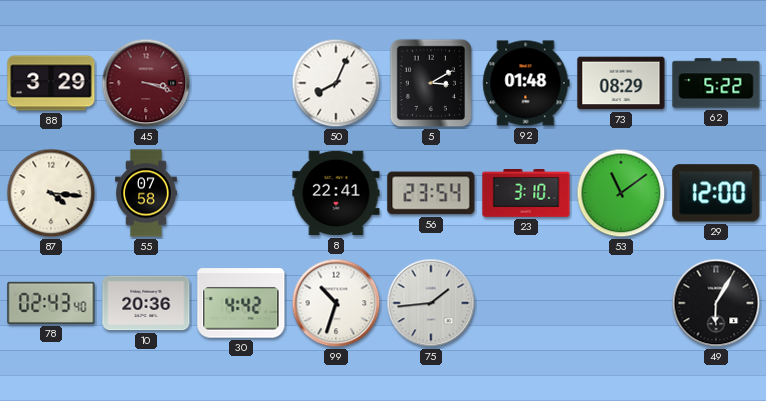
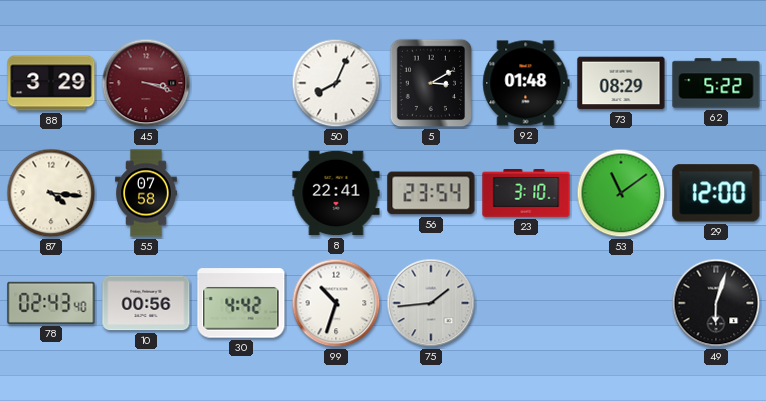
10: 20:36 -> 00:56 (146, 303)
49: 6:05 -> 6:03 (716, 303)
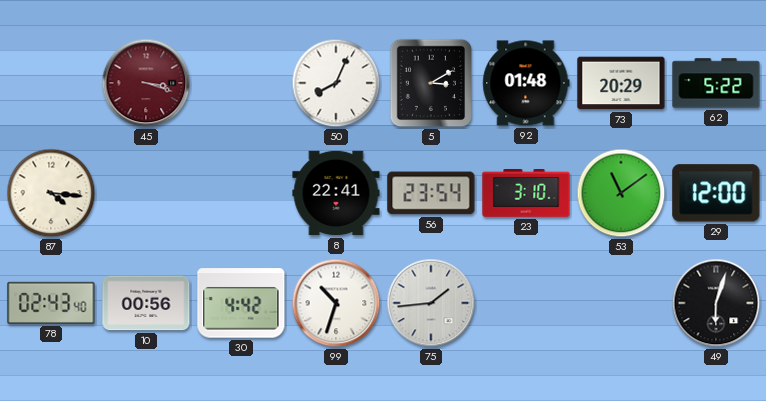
88: 3:29 -> none (51, 83)
73: 08:29 -> 20:29 (621, 83)
55: 07:58 -> none (146, 193)
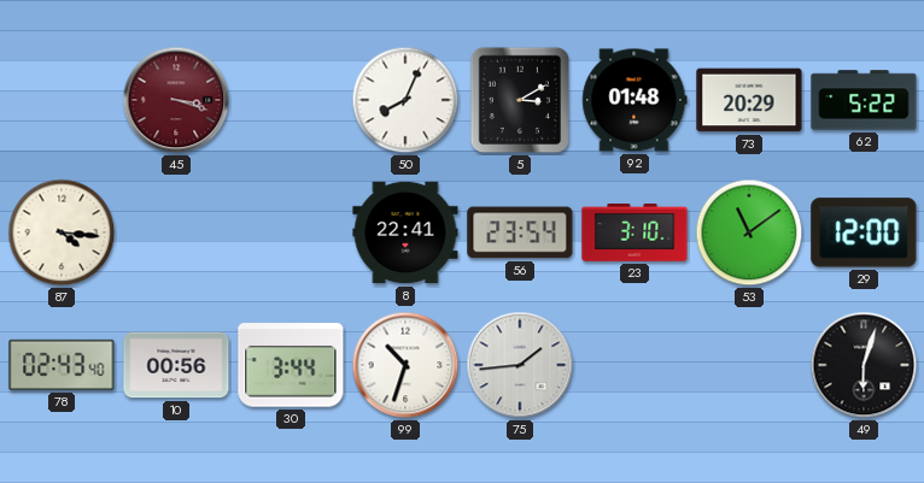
30: 4:42 -> 3:44 (291, 365)
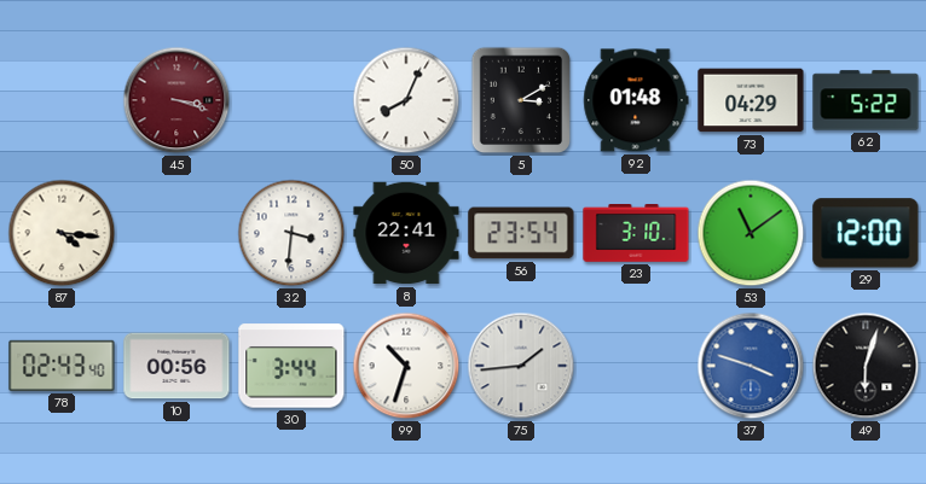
73: 20:29 -> 04:29 (751, 100)
32: none -> 3:31 (291, 233)
37: none -> 3:48 (751, 366)
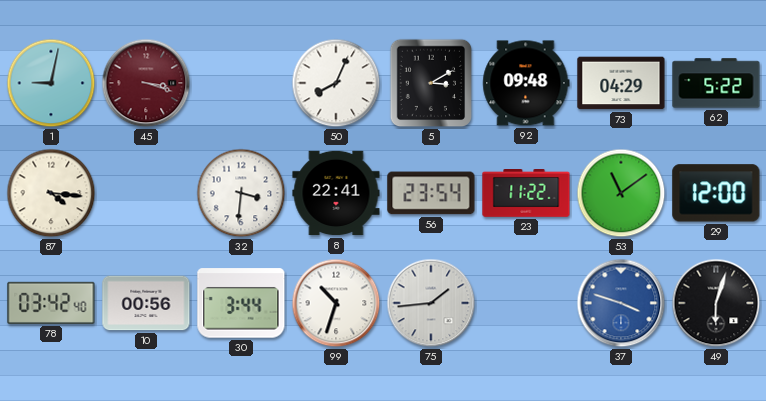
1: none -> 9:02 (51, 83)
92: 01:48 -> 09:48 (526, 83)
23: 3:10 -> 11:22 (526, 194)
78: 02:43 -> 03:42 (51, 303)
